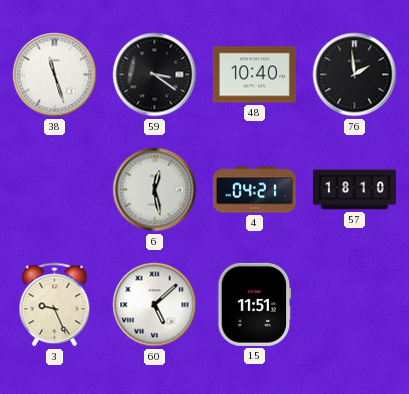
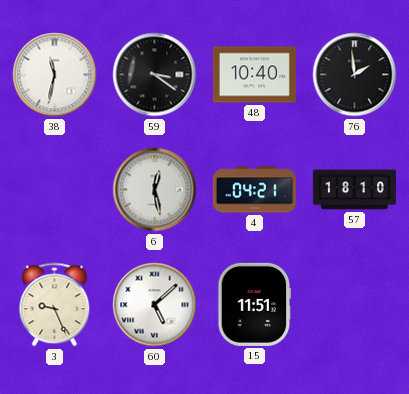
38: 11:27 -> 11:32 (55, 75)
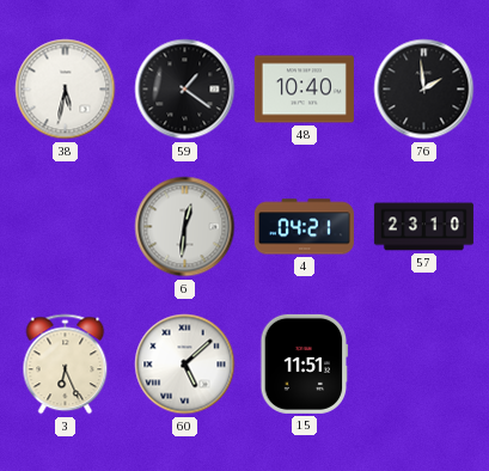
38: 11:32 -> 5:32 (66, 90)
59: 3:21 -> 1:21 (185, 90)
6: 12:28 -> 12:31 (185, 227)
57: 18:10 -> 23:10 (423, 227)
3: 9:26 -> 6:26 (66, 365)
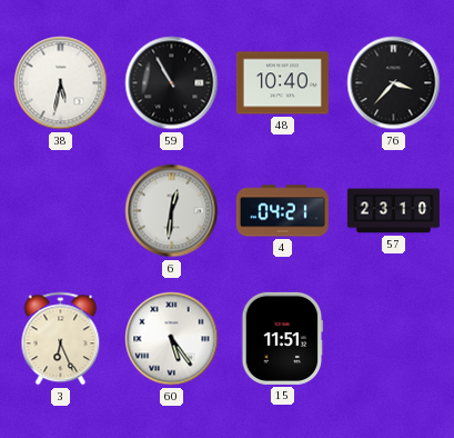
59: 1:21 -> 10:55 (172, 83)
76: 1:59 -> 3:37 (394, 83)
60: 5:08 -> 5:24 (172, 339)
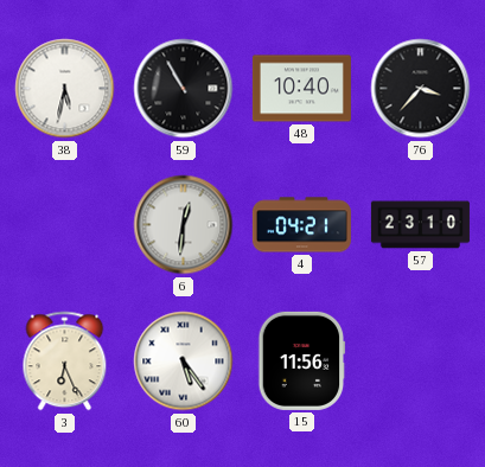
15: 11:51 -> 11:56 (302, 360)
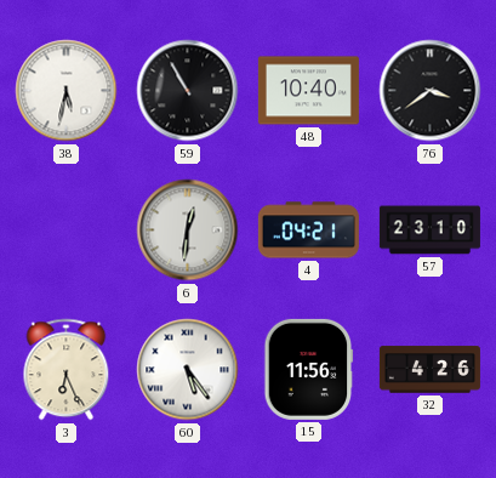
76: 3:37 -> 3:39 (431, 91)
32: none -> 4:26 (429, 370)
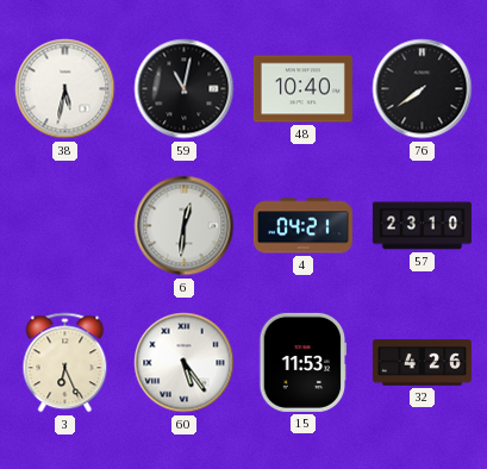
59: 10:55 -> 11:02 (185, 89)
76: 3:39 -> 7:39 (423, 89)
15: 11:56 -> 11:53 (304, 362)
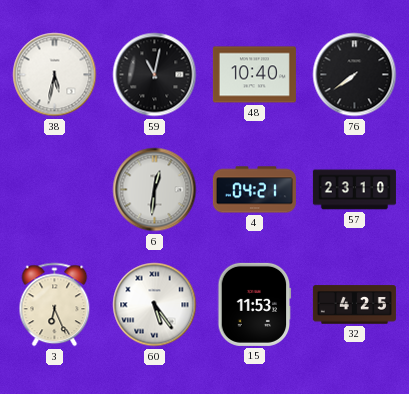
32: 4:26 -> 4:25 (354, 305)
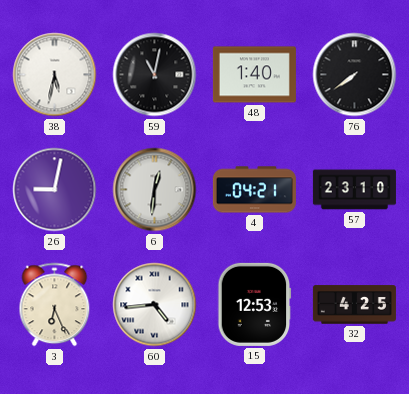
48: 10:40 -> 1:40 (254, 75)
26: none -> 9:02 (55, 190)
60: 5:24 -> 4:44 (155, 305)
15: 11:53 -> 12:53 (255, 304)
